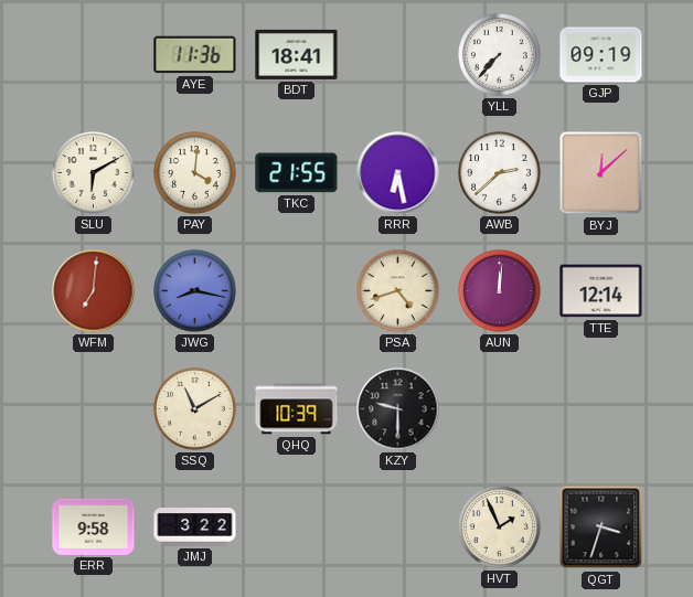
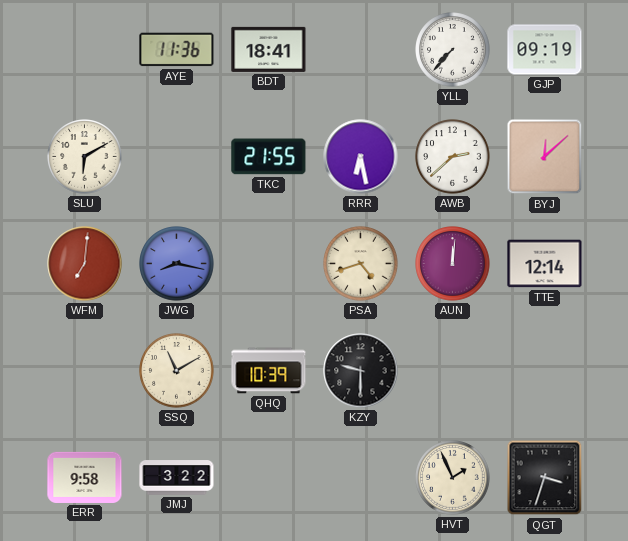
PAY: 4:01 -> none (195, 173)
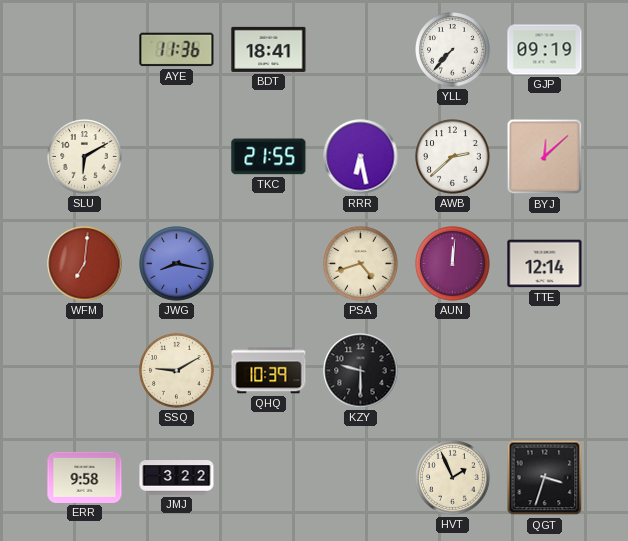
SSQ: 11:10 -> 9:10 (177, 371)
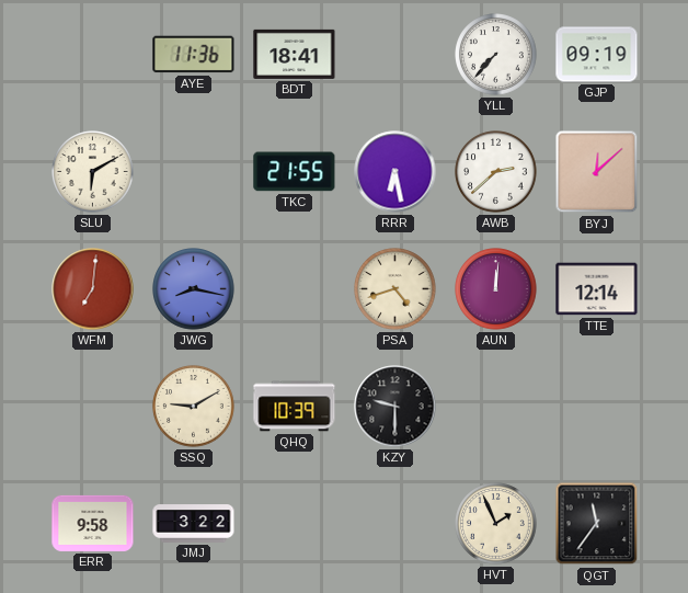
QGT: 3:33 -> 11:36 (597, 524)
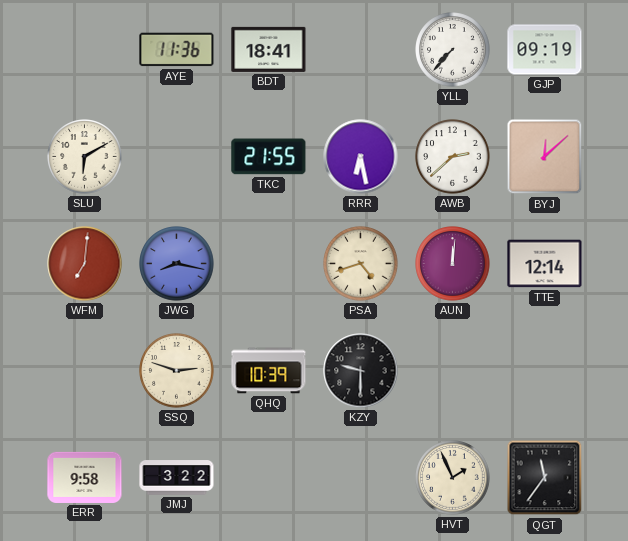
SSQ: 9:10 -> 2:48 (177, 371)
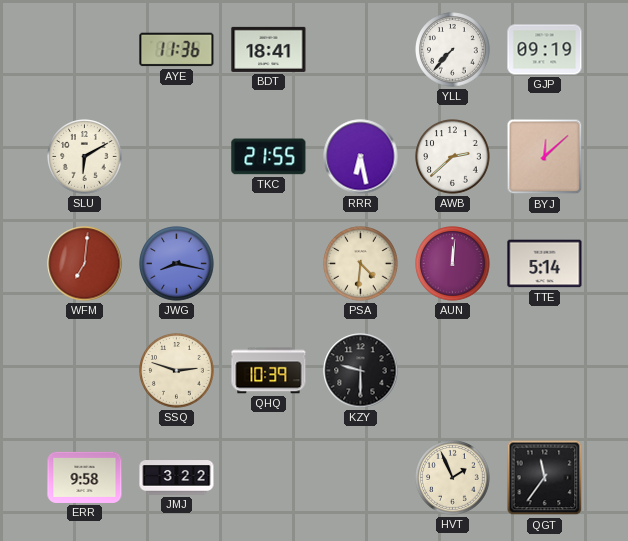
PSA: 4:42 -> 4:31 (361, 264)
TTE: 12:14 -> 5:14 (545, 264)
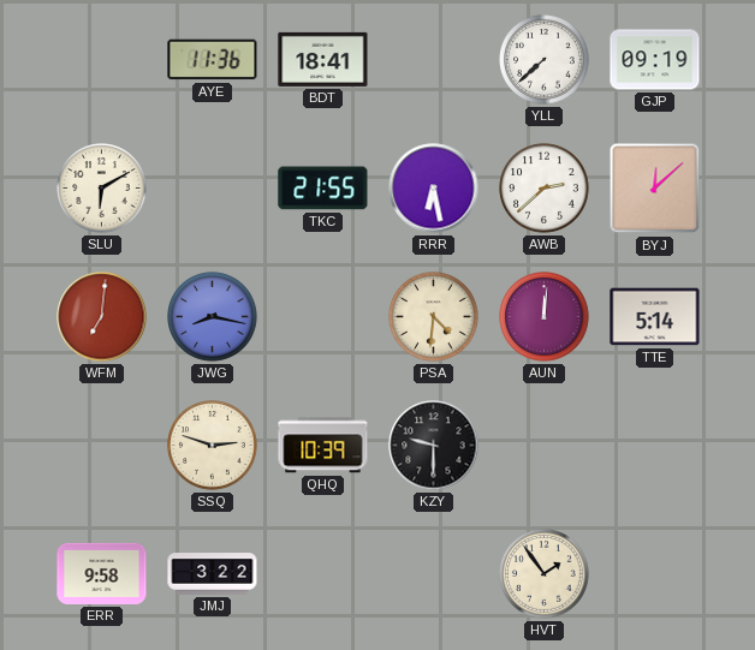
YLL: 7:37 -> 7:38 (545, 60)
HVT: 1:56 -> 1:54 (545, 574)
QGT: 11:36 -> none (545, 478)
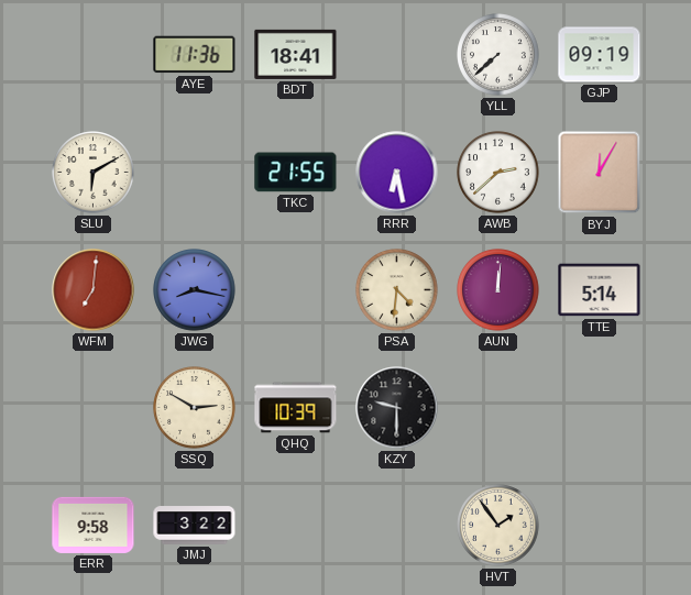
BYJ: 12:08 -> 12:05 (600, 173)
SSQ: 2:48 -> 2:50 (195, 408)
